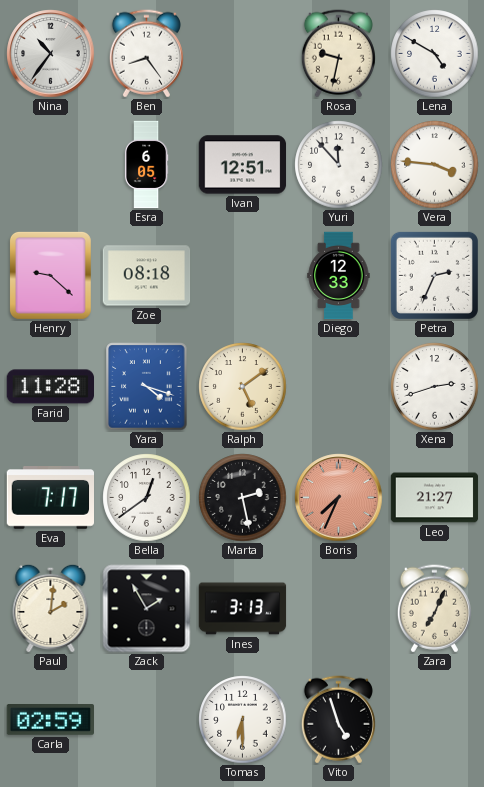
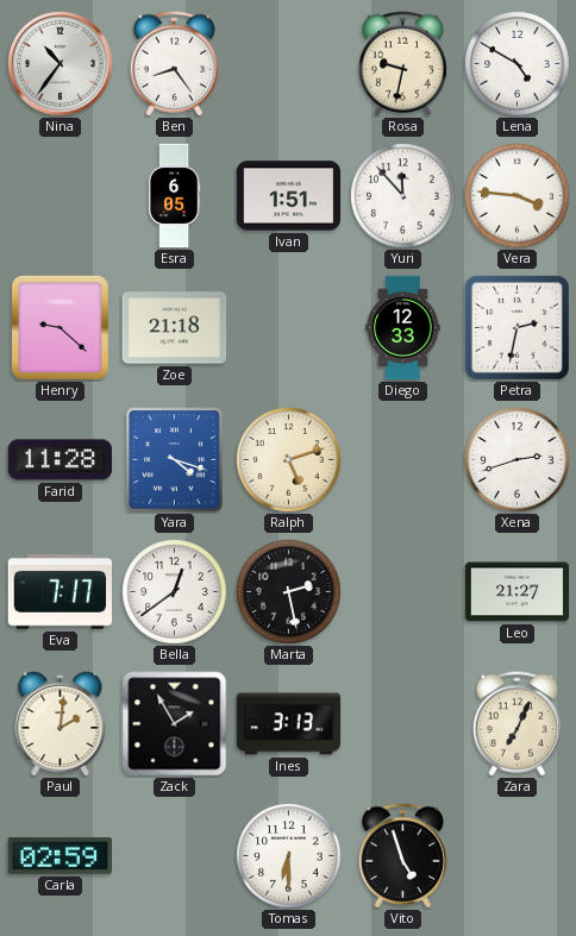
Ivan: 12:51 -> 1:51 (289, 196)
Zoe: 08:18 -> 21:18 (175, 328)
Petra: 2:34 -> 2:32 (516, 327)
Ralph: 5:09 -> 5:12 (289, 460)
Boris: 7:34 -> none (339, 498)
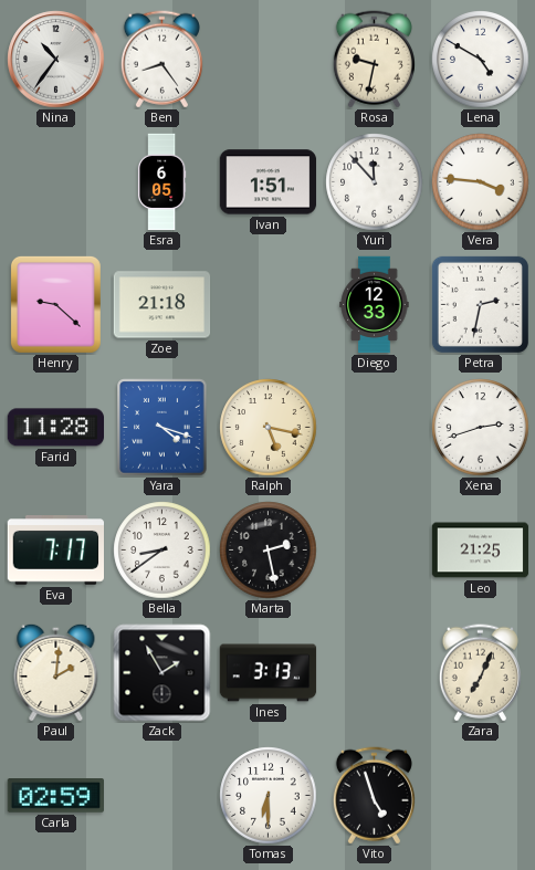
Ralph: 5:12 -> 5:17 (269, 428)
Bella: 12:39 -> 8:39 (162, 551)
Leo: 21:27 -> 21:25 (481, 551)
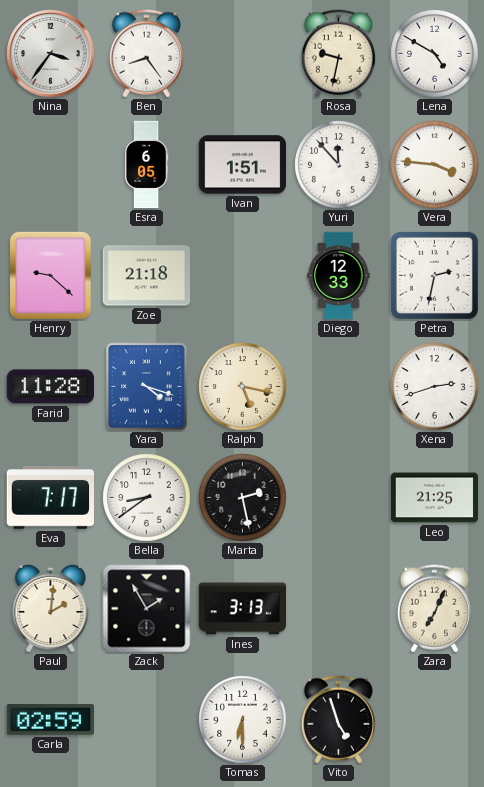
Nina: 10:36 -> 3:36 (51, 54)
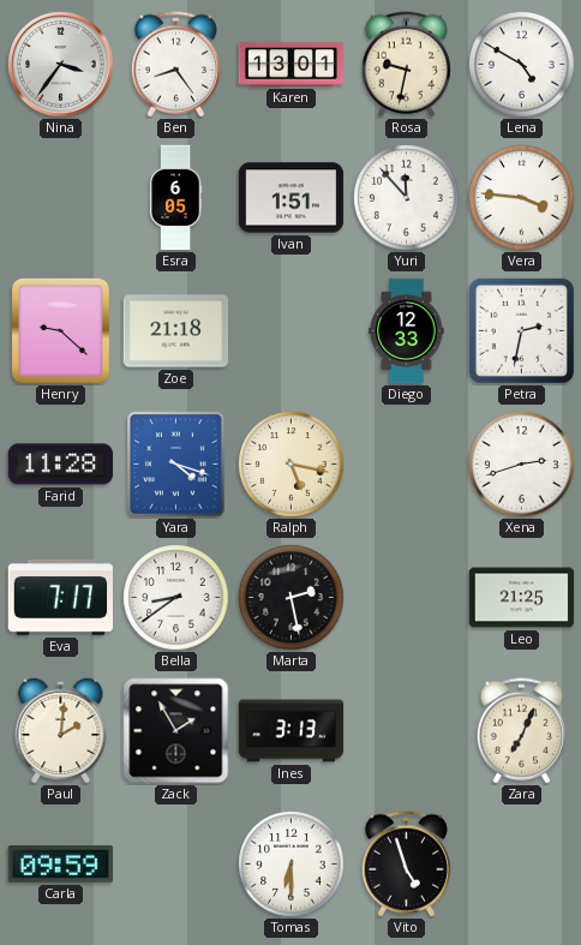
Karen: none -> 13:01 (292, 65)
Carla: 02:59 -> 09:59 (61, 865)
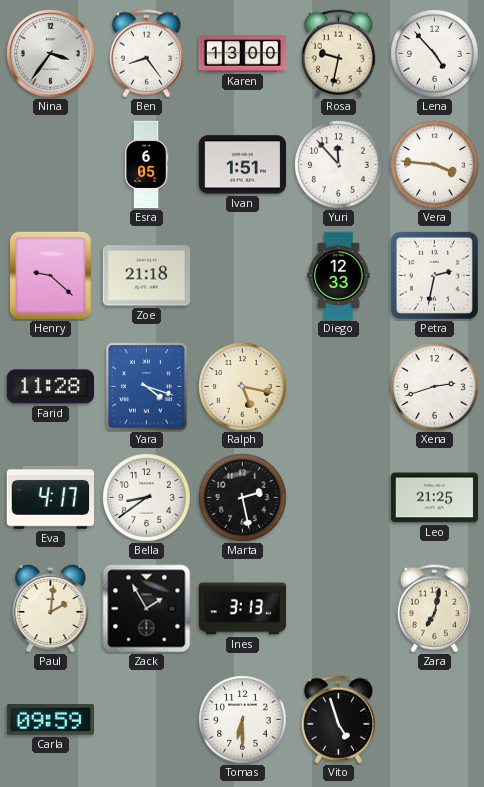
Karen: 13:01 -> 13:00 (243, 54)
Lena: 4:50 -> 4:53 (435, 54)
Eva: 7:17 -> 4:17 (51, 498)
Zara: 7:04 -> 7:02 (434, 609)
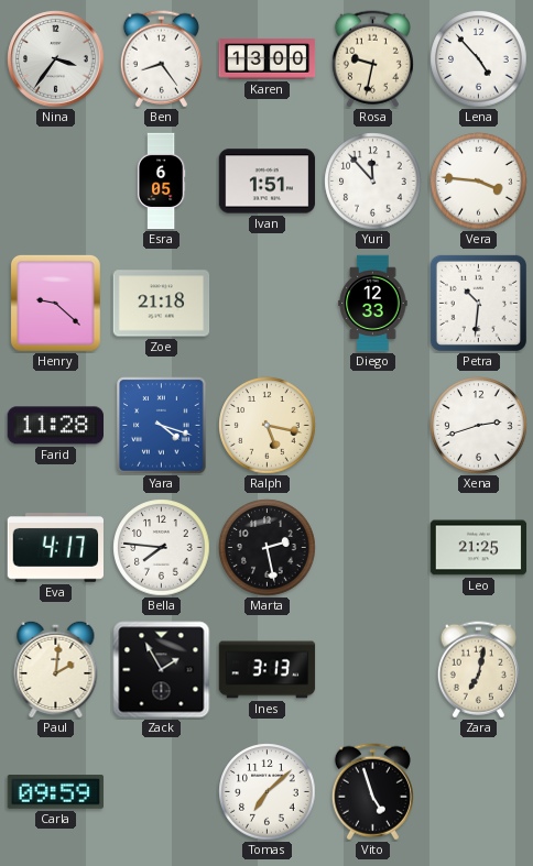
Petra: 2:32 -> 10:31 (478, 303)
Bella: 8:39 -> 7:46 (162, 548)
Tomas: 6:30 -> 7:08 (268, 792)
